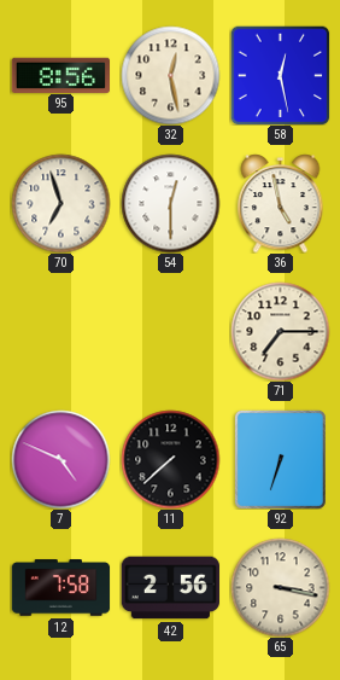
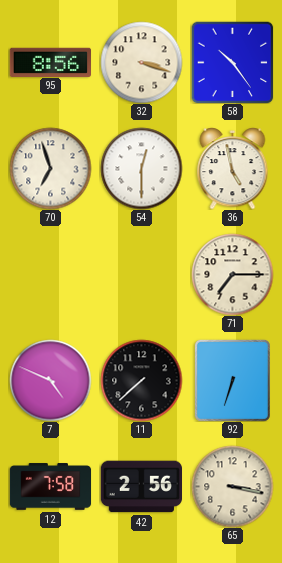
32: 12:28 -> 3:18 (141, 62)
58: 12:28 -> 10:24 (232, 62)
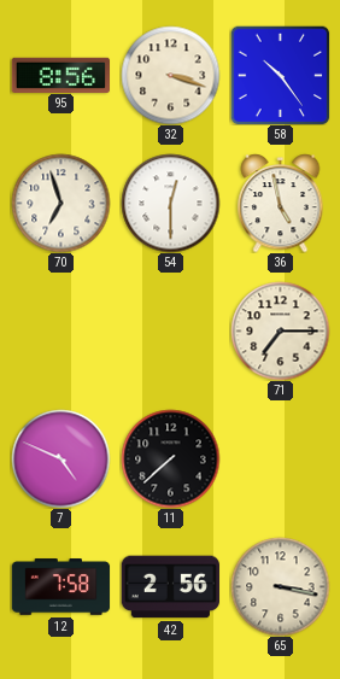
92: 6:33 -> none (232, 380)
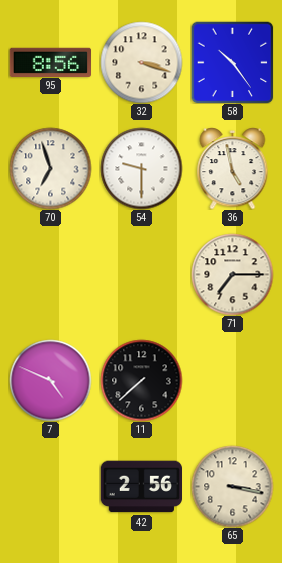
54: 12:30 -> 9:30 (141, 168)
12: 7:58 -> none (60, 587)
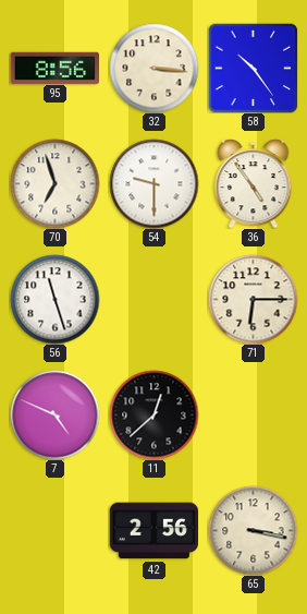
32: 3:18 -> 3:16 (153, 68)
36: 4:58 -> 4:54 (254, 183)
56: none -> 11:27 (54, 299)
71: 7:15 -> 6:15 (253, 299)
11: 7:38 -> 12:38 (153, 414)
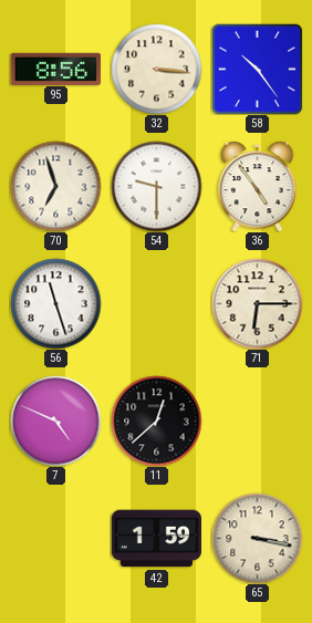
42: 2:56 -> 1:59 (156, 539)
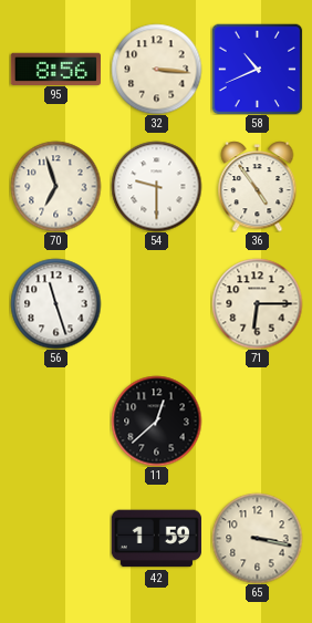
58: 10:24 -> 10:41 (257, 69)
7: 4:49 -> none (55, 420)
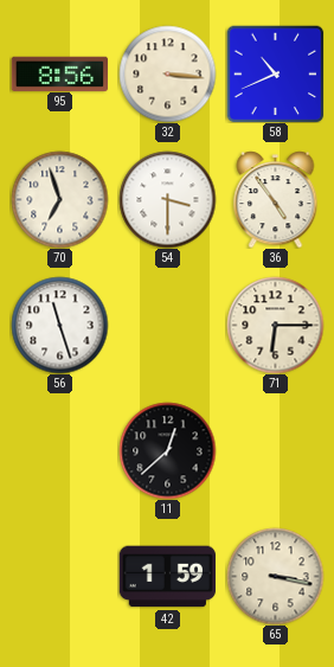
54: 9:30 -> 3:30 (167, 199)
